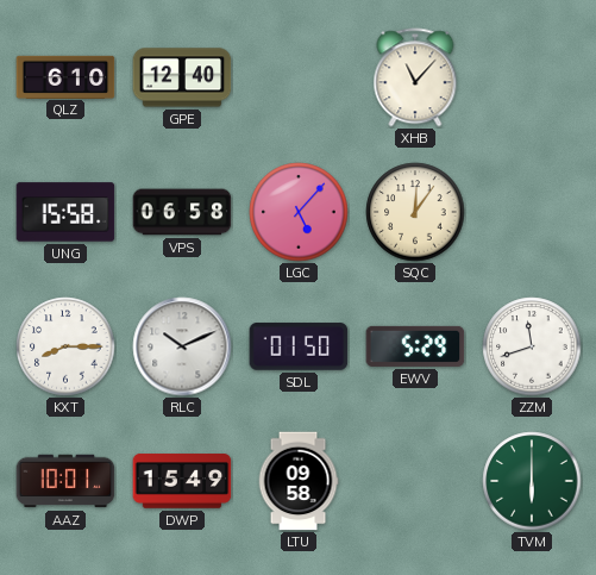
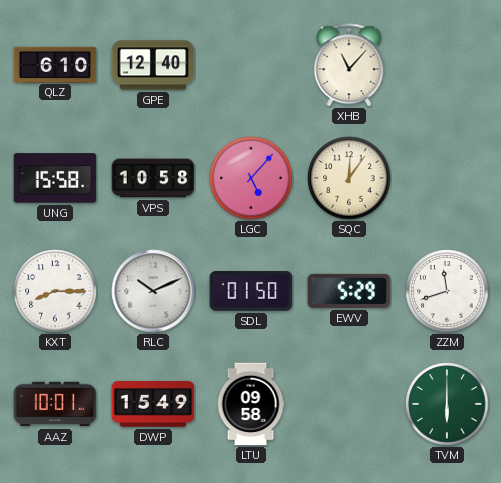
VPS: 06:58 -> 10:58 (153, 178)
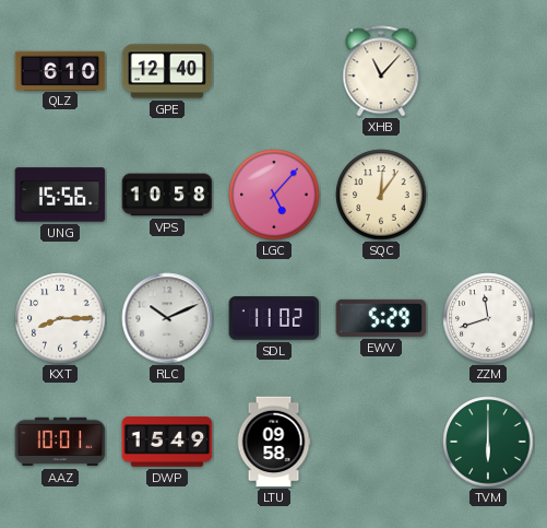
UNG: 15:58 -> 15:56 (60, 195)
SDL: 01:50 -> 11:02 (274, 318)
